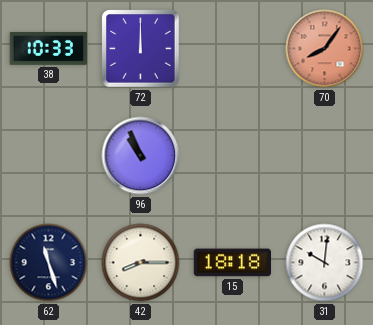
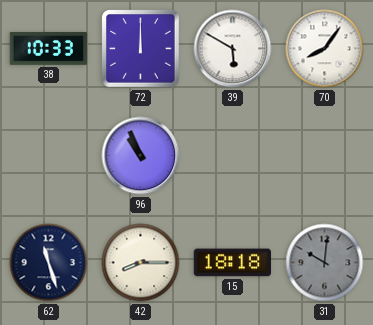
39: none -> 5:50 (233, 49)
70 dial: salmon -> white (325, 49)
31 dial: white -> grey (325, 263)
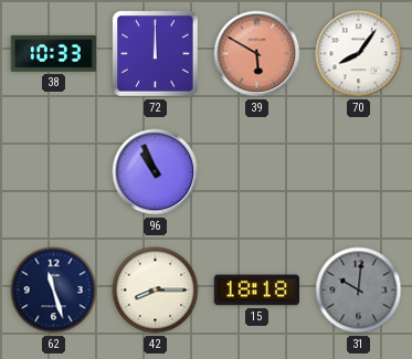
39 dial: white -> salmon (257, 54)
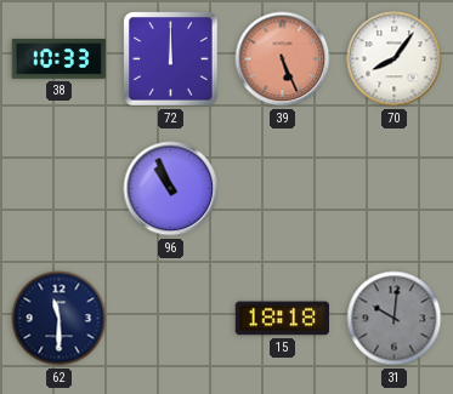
39: 5:50 -> 5:26 (283, 59)
62: 11:27 -> 11:30 (60, 319)
42: 8:15 -> none (156, 291)
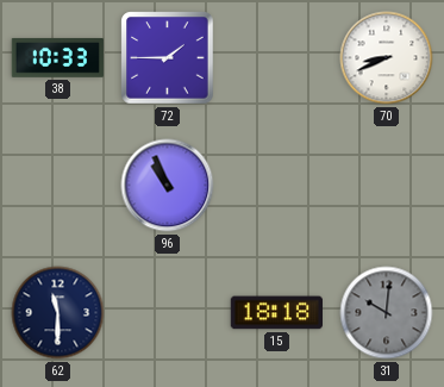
72: 12:00 -> 1:45 (168, 58)
39: 5:26 -> none (283, 59)
70: 8:06 -> 8:41 (387, 58)
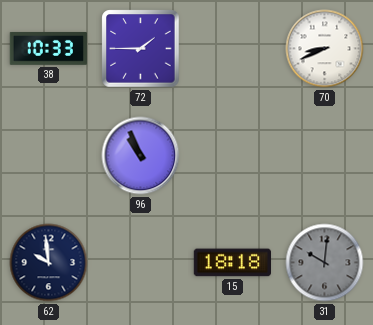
62: 11:30 -> 9:59 (49, 263)
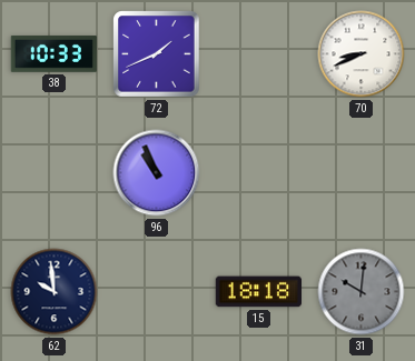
72: 1:45 -> 1:41 (157, 54)
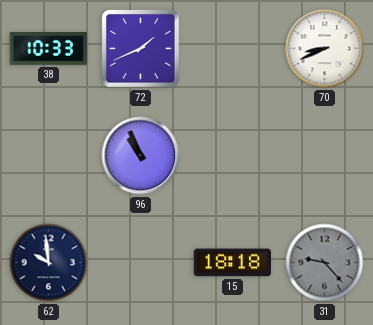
31: 10:01 -> 9:23 (325, 263)
